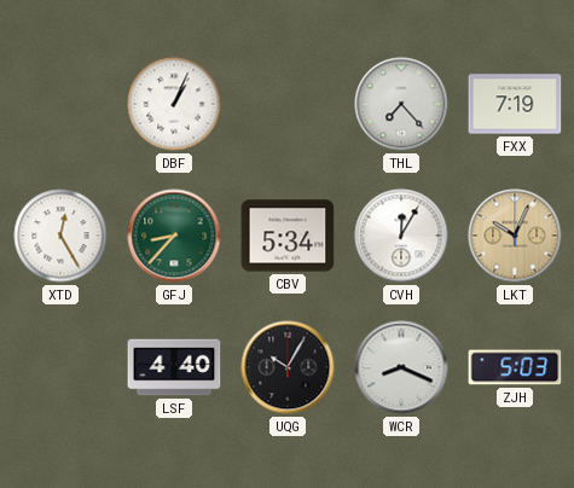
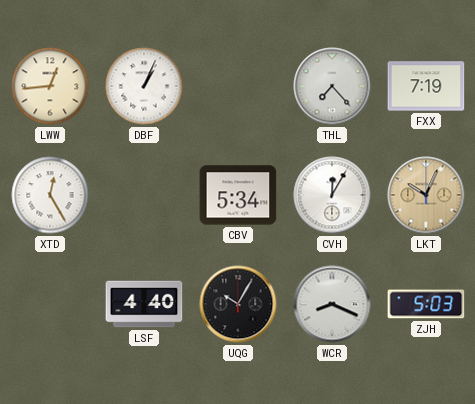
LWW: none -> 12:44 (50, 86)
GFJ: 8:37 -> none (174, 236)
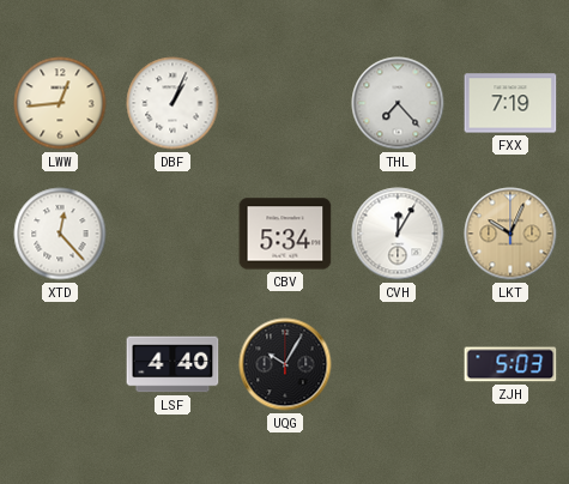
XTD: 12:25 -> 12:23 (60, 234)
WCR: 8:19 -> none (332, 304)
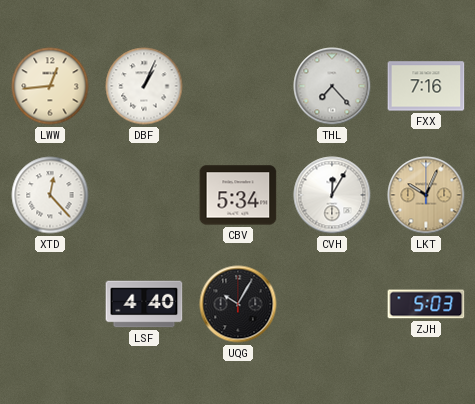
FXX: 7:19 -> 7:16 (426, 86)
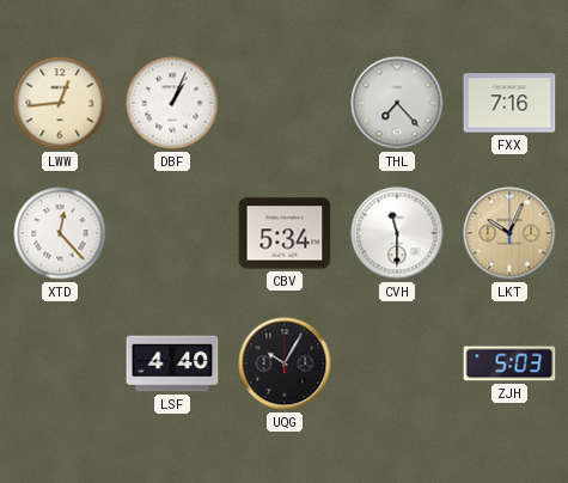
CVH: 12:05 -> 11:30 (397, 233)
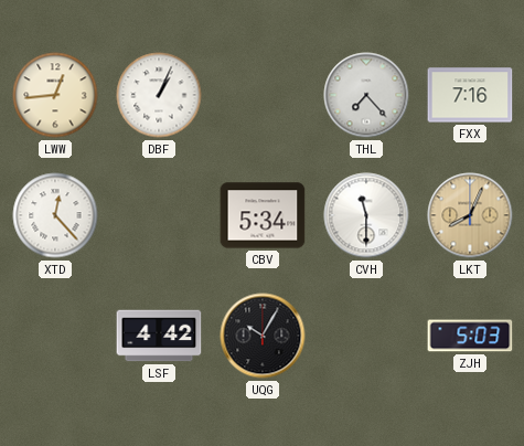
LKT: 10:04 -> 8:04 (470, 215)
LSF: 4:40 -> 4:42 (159, 336)
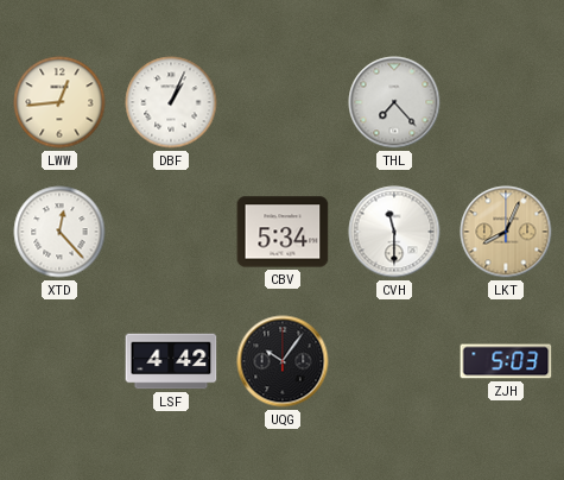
FXX: 7:16 -> none (470, 95)
UQG: 10:05 -> 10:06 (283, 361)
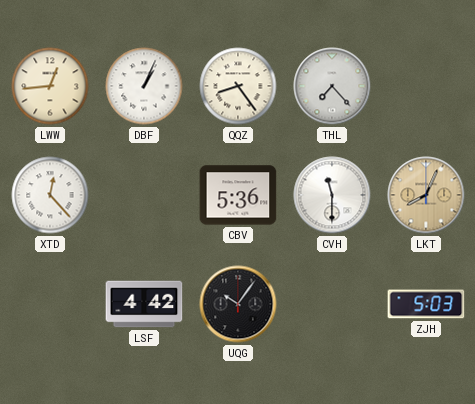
QQZ: none -> 8:24 (238, 86)
CBV: 5:34 -> 5:36 (238, 195)
